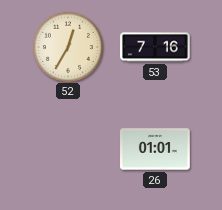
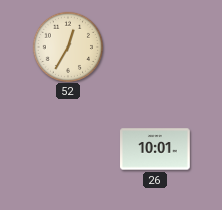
53: 7:16 -> none (155, 47)
26: 01:01 -> 10:01 (155, 149)
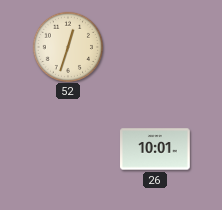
52: 12:35 -> 12:33 (67, 46)
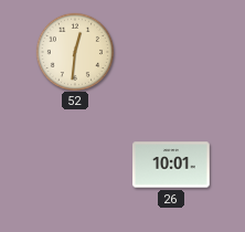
52: 12:33 -> 12:31 (74, 51)
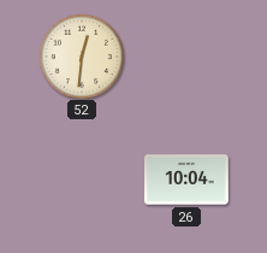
26: 10:01 -> 10:04 (186, 180)
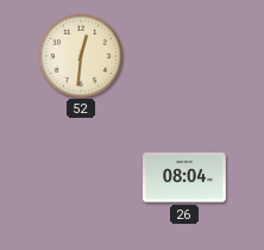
26: 10:04 -> 08:04 (184, 177)
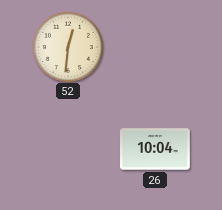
26: 08:04 -> 10:04 (155, 149)
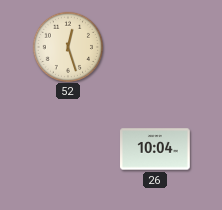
52: 12:31 -> 12:27 (67, 46)
